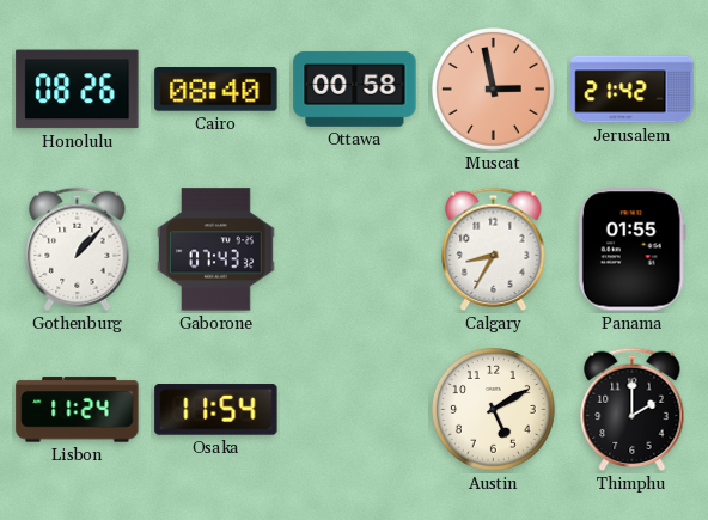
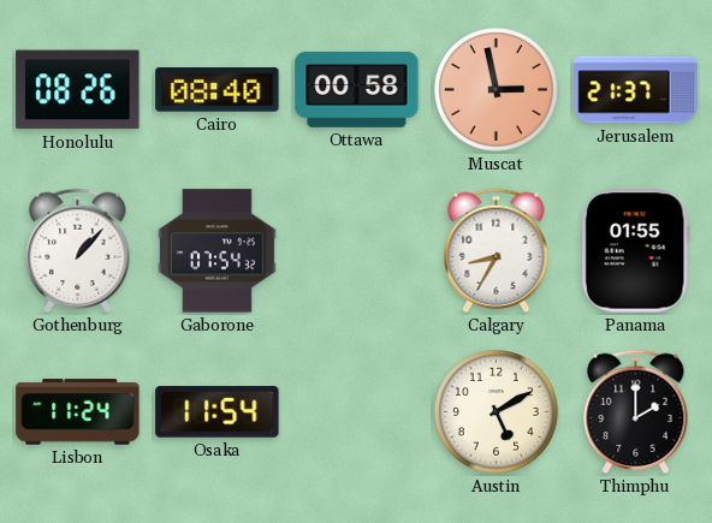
Jerusalem: 21:42 -> 21:37 (636, 90)
Gaborone: 07:43 -> 07:54 (218, 251)
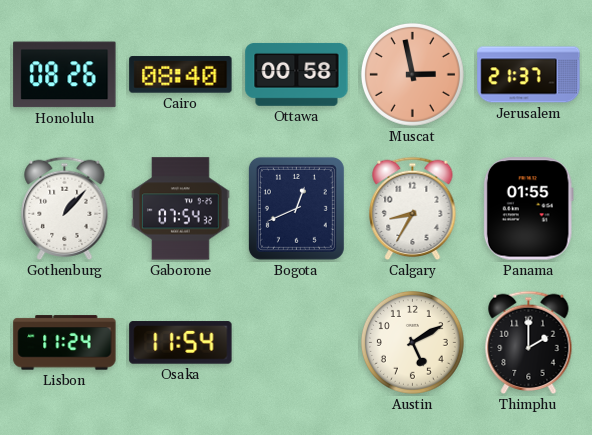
Bogota: none -> 12:41 (296, 208)
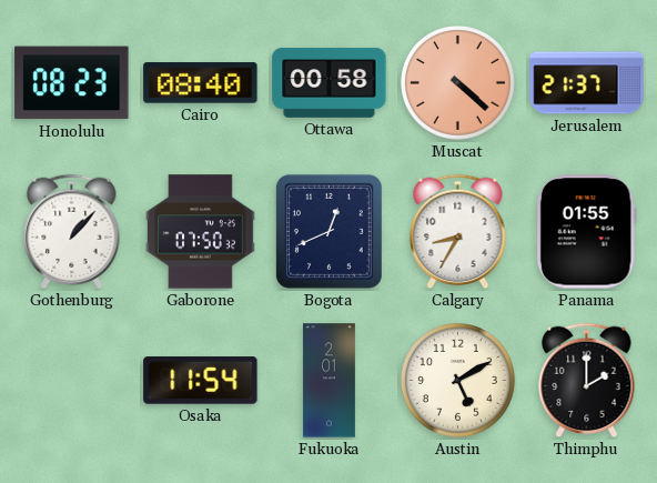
Honolulu: 08:26 -> 08:23 (72, 83)
Muscat: 2:58 -> 4:22 (457, 82)
Gaborone: 07:54 -> 07:50 (201, 232)
Lisbon: 11:24 -> none (65, 343)
Fukuoka: none -> 2:01 (328, 381)
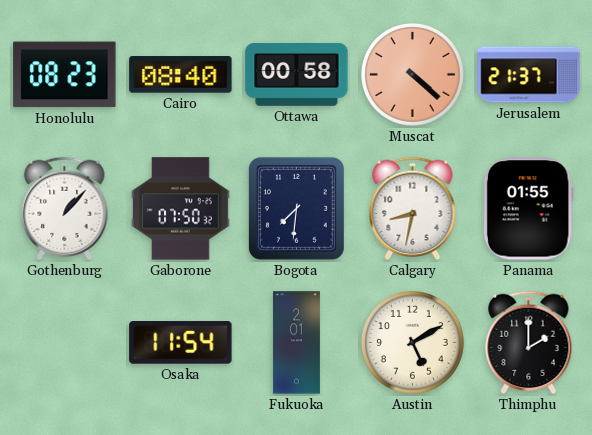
Bogota: 12:41 -> 7:31 (296, 208)
Calgary: 8:35 -> 8:32 (413, 209)
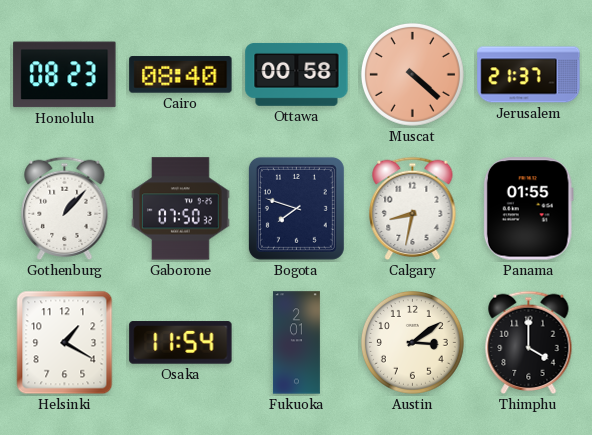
Bogota: 7:31 -> 7:48 (296, 208)
Helsinki: none -> 1:20 (65, 343)
Austin: 5:10 -> 3:09 (412, 342)
Thimphu: 2:00 -> 4:00 (529, 343)
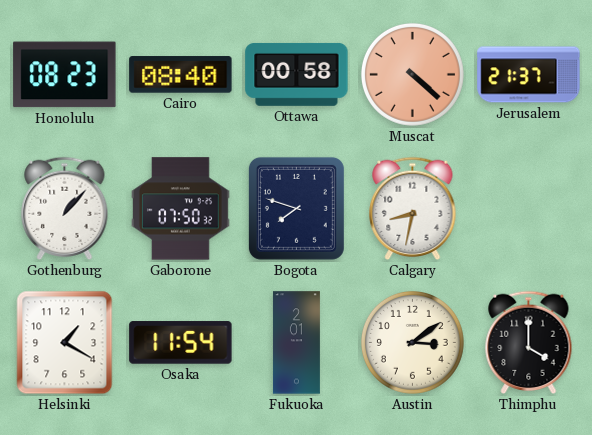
Panama: 01:55 -> none (528, 209)
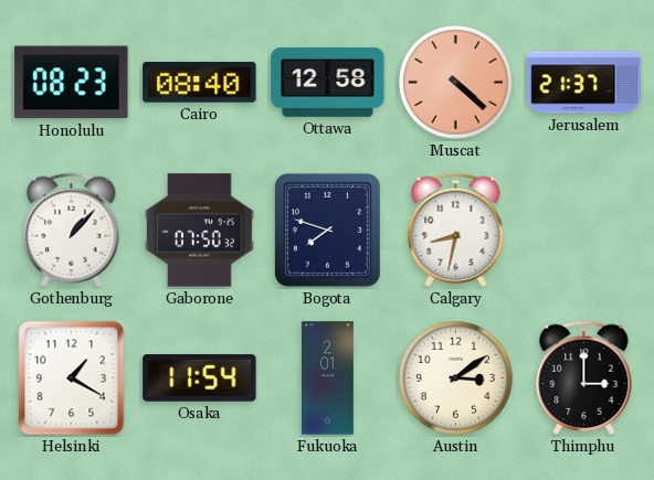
Ottawa: 00:58 -> 12:58 (328, 82)
Thimphu: 4:00 -> 3:00 (584, 378)
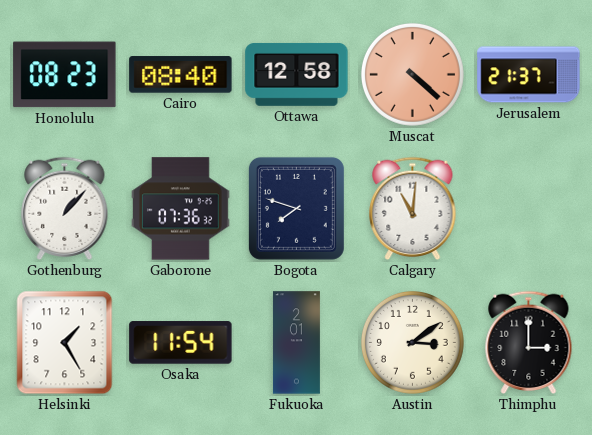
Gaborone: 07:50 -> 07:36 (181, 209)
Calgary: 8:32 -> 11:01 (413, 209)
Helsinki: 1:20 -> 1:25 (65, 343)
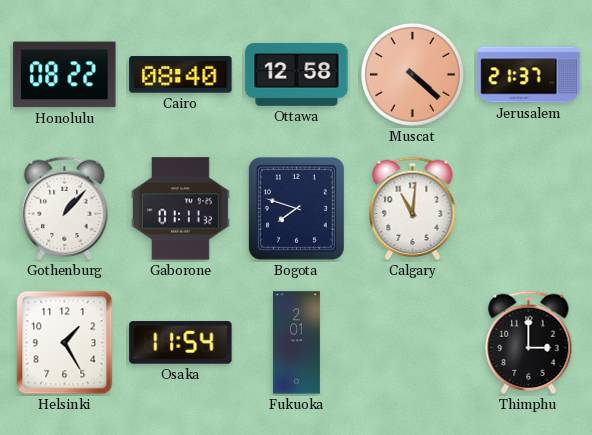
Honolulu: 08:23 -> 08:22 (65, 75)
Gaborone: 07:36 -> 01:11 (181, 209)
Austin: 3:09 -> none (412, 342)
